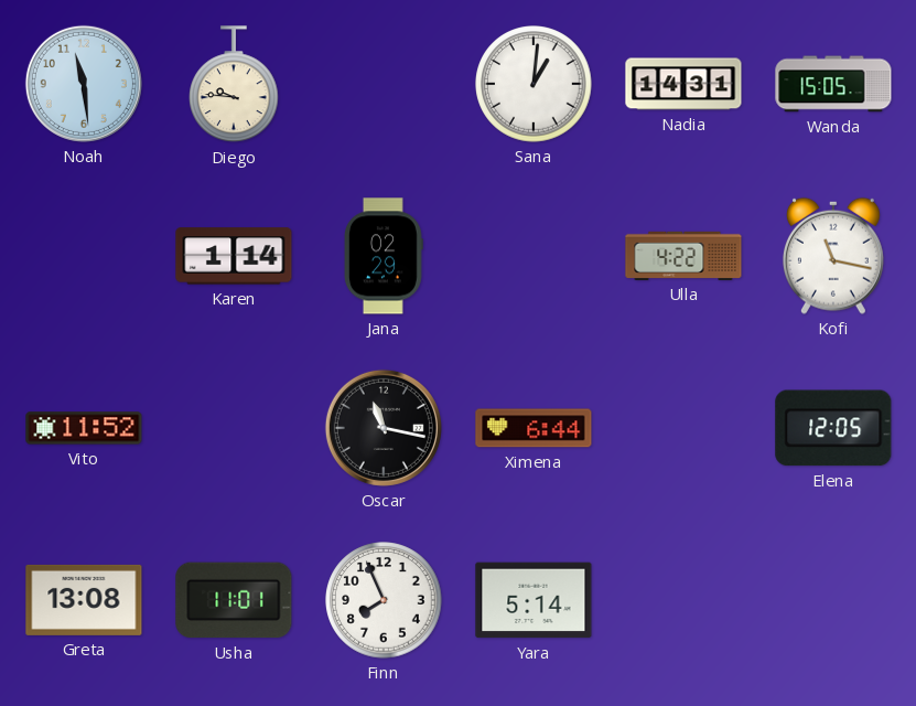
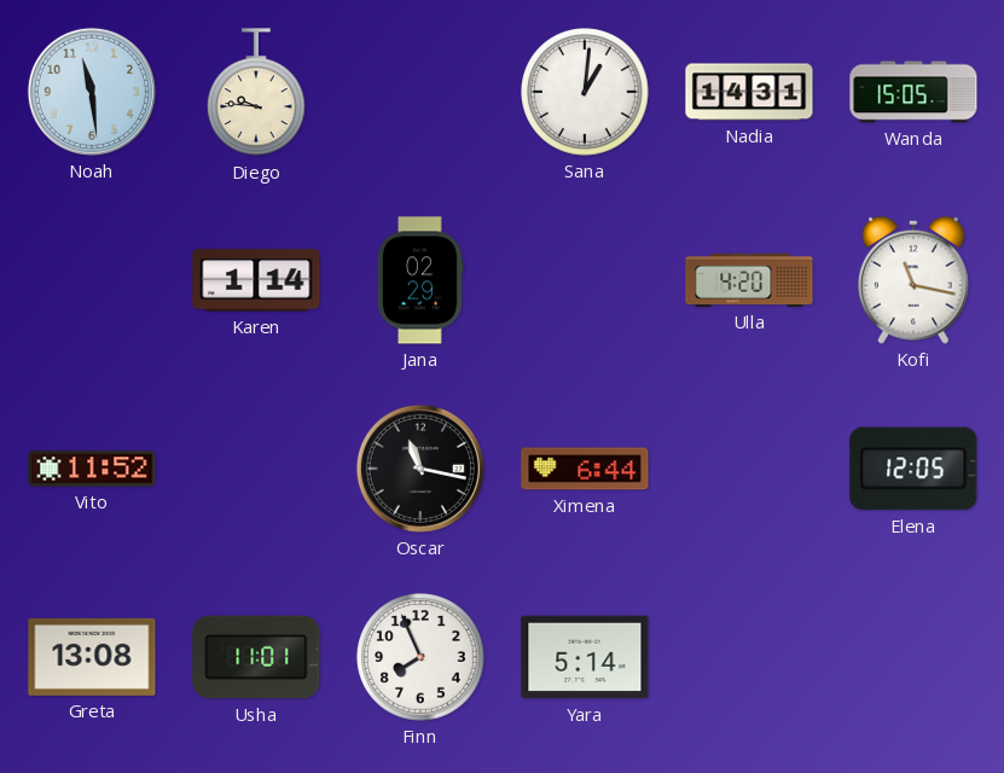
Ulla: 4:22 -> 4:20 (749, 280)
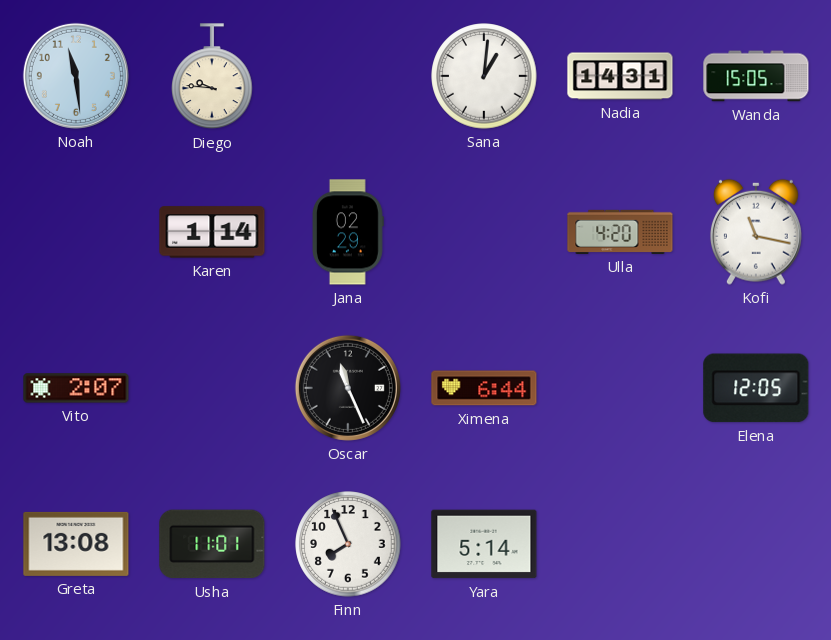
Vito: 11:52 -> 2:07 (76, 388)
Oscar: 11:17 -> 11:26 (348, 388)
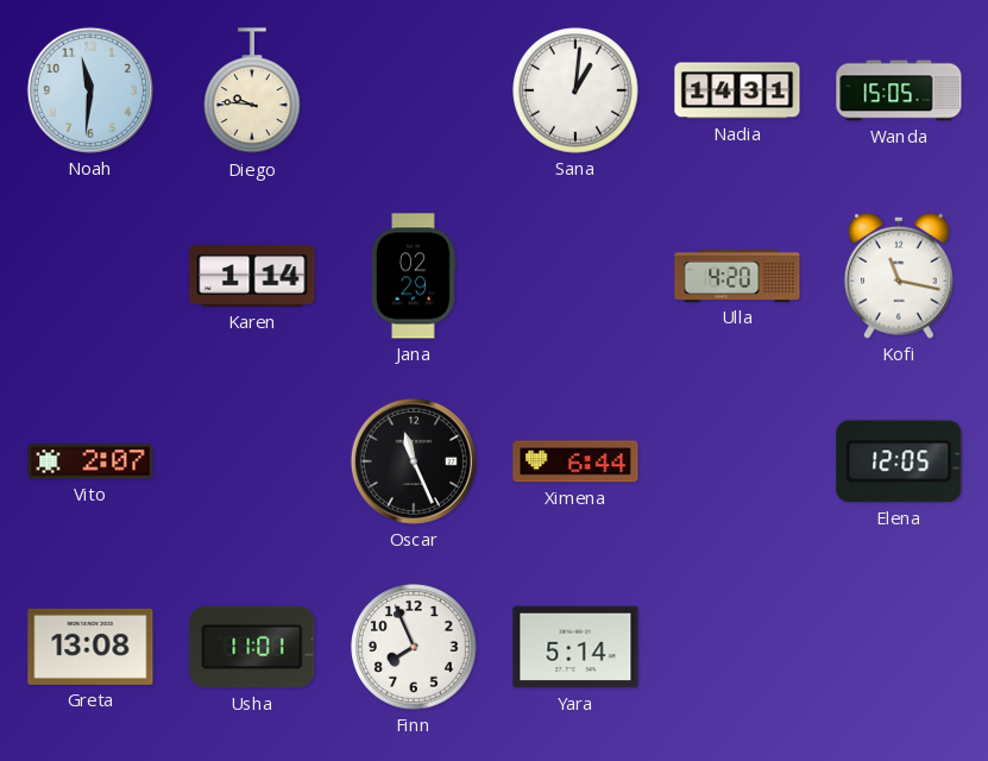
Noah: 11:29 -> 11:31 (90, 90)
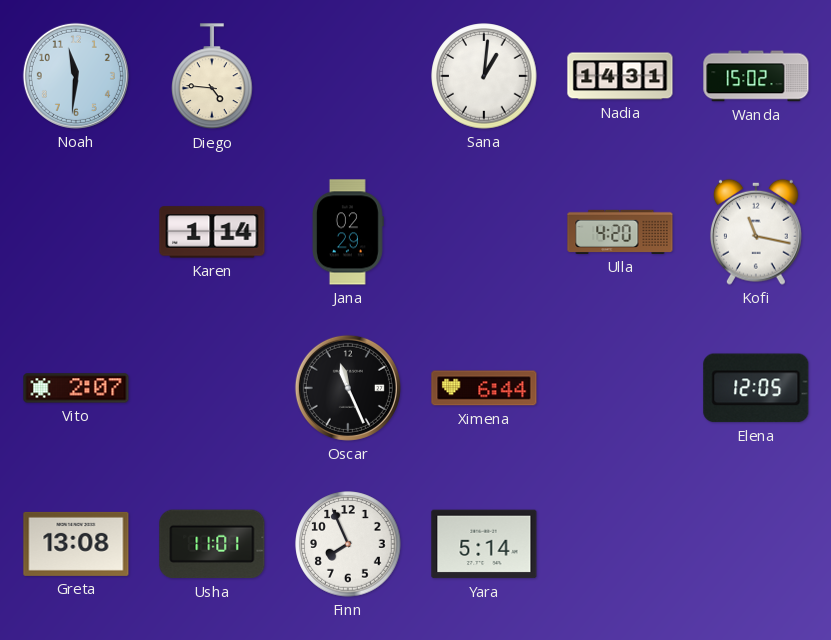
Diego: 9:46 -> 4:46 (213, 77)
Wanda: 15:05 -> 15:02 (756, 76)
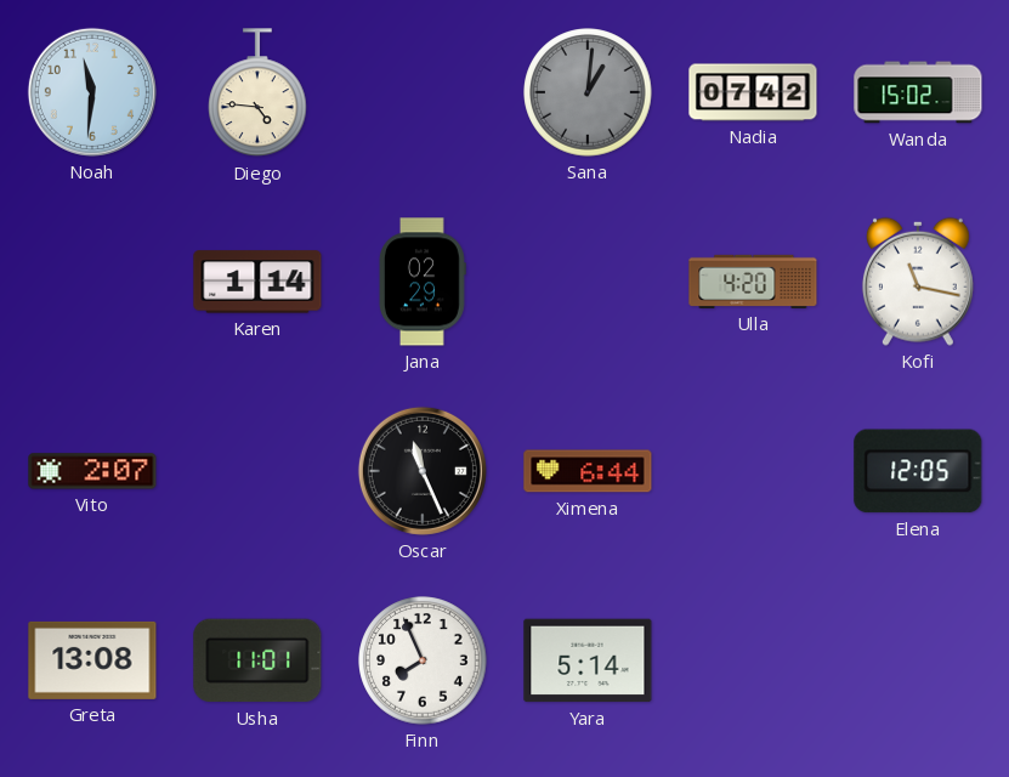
Sana dial: white -> grey (588, 92)
Nadia: 14:31 -> 07:42 (753, 92)
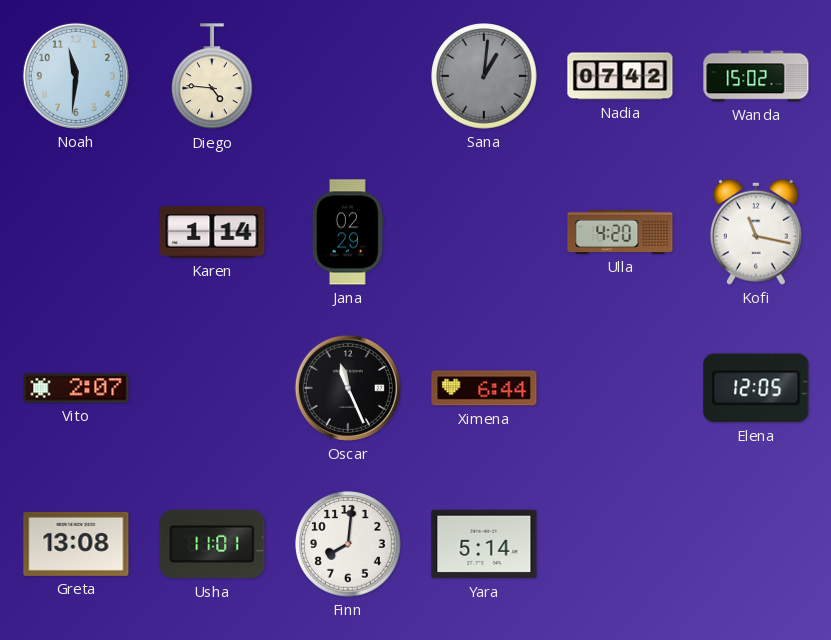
Finn: 7:56 -> 8:01 (348, 544)
